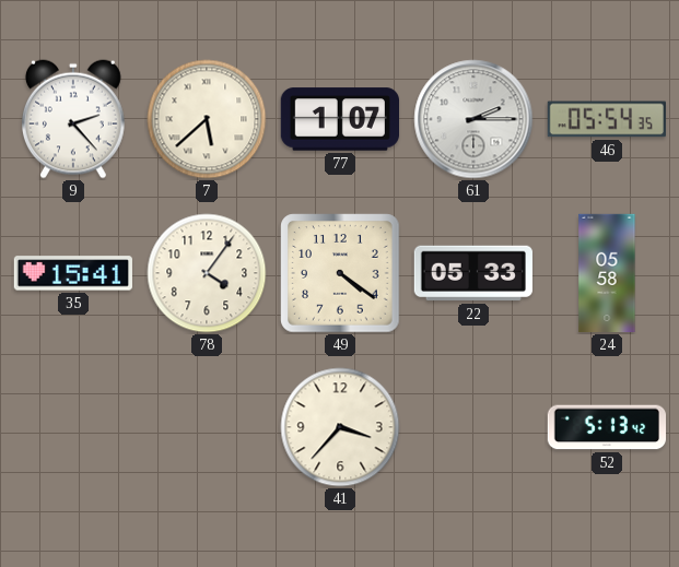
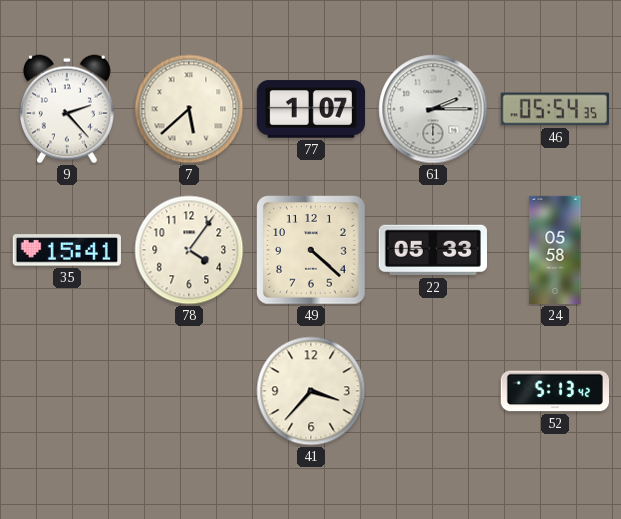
49: 4:21 -> 4:22 (311, 250)
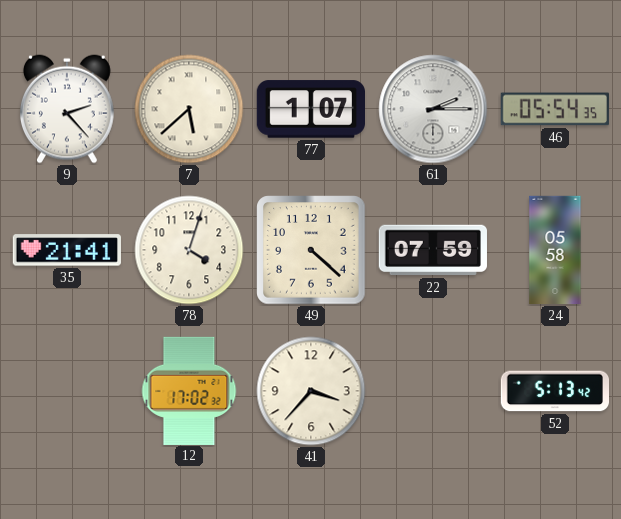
35: 15:41 -> 21:41 (67, 250)
78: 4:06 -> 4:03 (189, 250)
22: 05:33 -> 07:59 (433, 250)
12: none -> 17:02 (189, 390)
